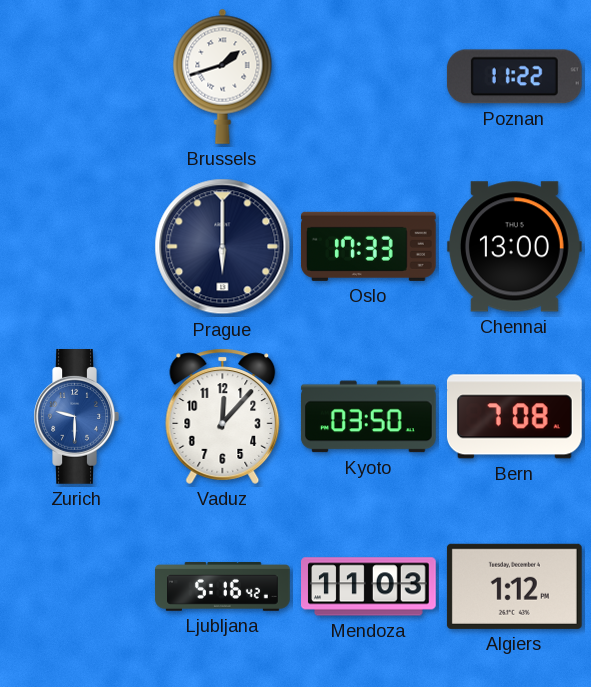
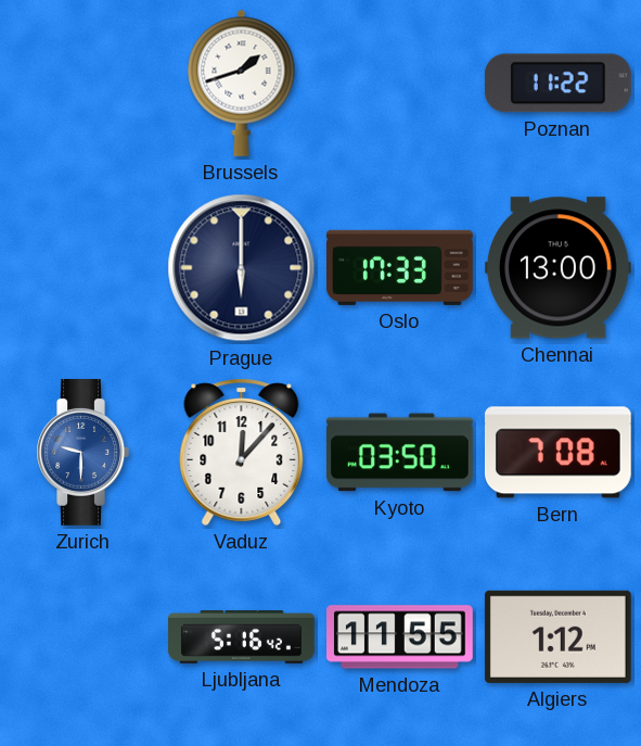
Mendoza: 11:03 -> 11:55 (400, 637)
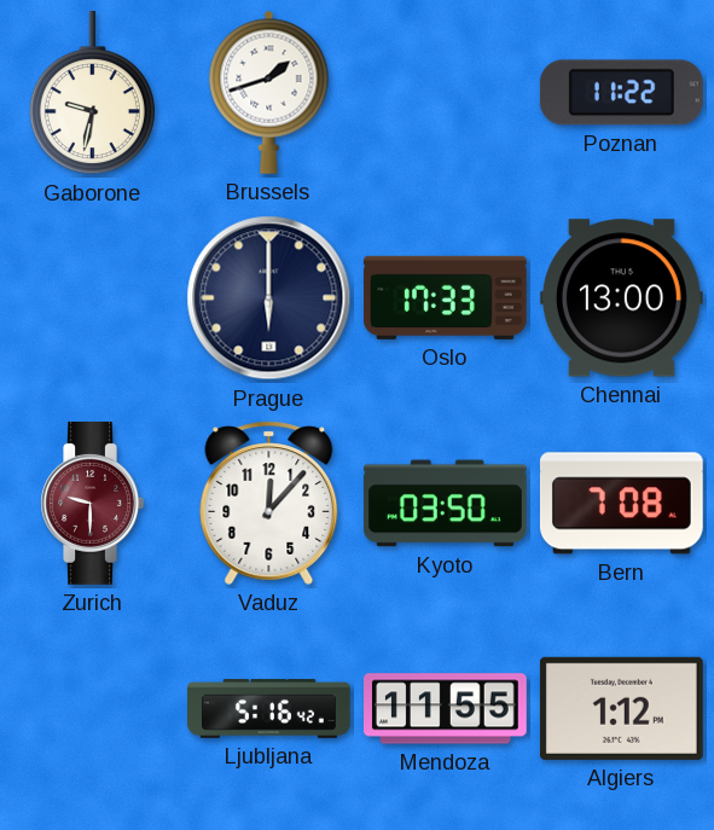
Gaborone: none -> 9:32 (92, 93)
Zurich dial: blue -> burgundy (92, 504)
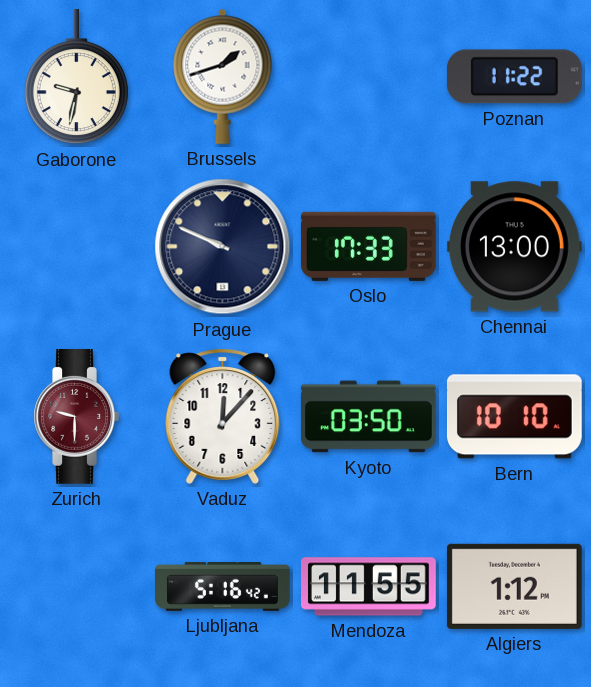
Prague: 6:00 -> 9:49 (223, 247)
Bern: 7:08 -> 10:10 (514, 417)
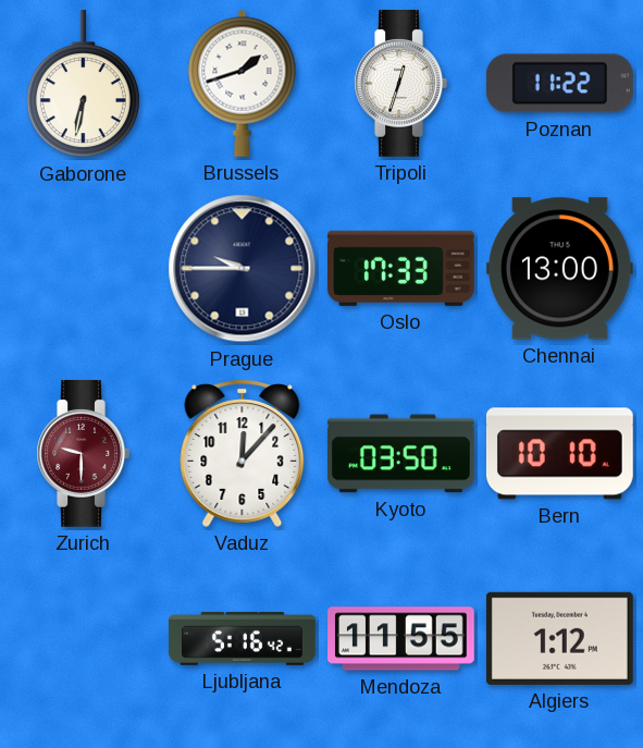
Gaborone: 9:32 -> 6:32 (83, 84)
Tripoli: none -> 12:33 (400, 84)
Prague: 9:49 -> 9:45 (243, 269)
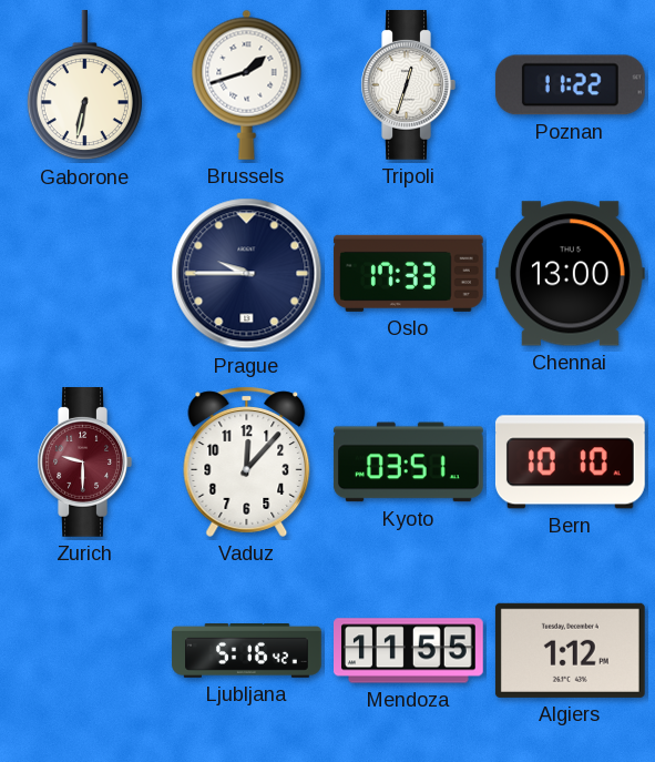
Kyoto: 03:50 -> 03:51 (408, 463)
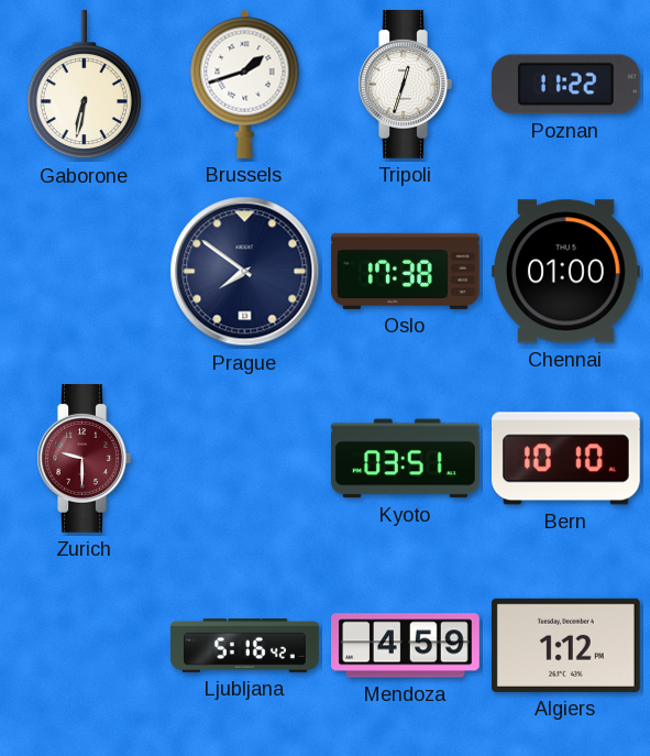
Prague: 9:45 -> 7:51 (245, 272)
Oslo: 17:33 -> 17:38 (405, 271)
Chennai: 13:00 -> 01:00 (566, 272)
Vaduz: 12:07 -> none (247, 461)
Mendoza: 11:55 -> 4:59 (406, 646)
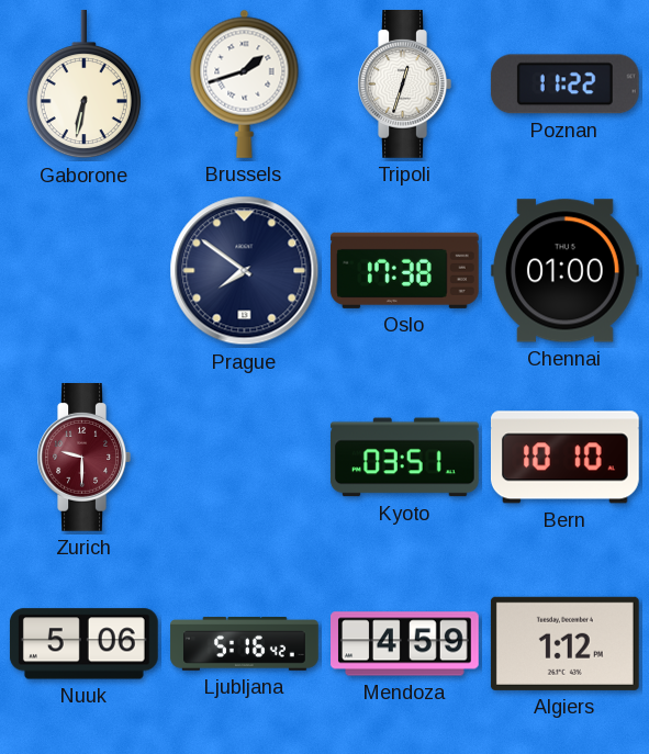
Nuuk: none -> 5:06 (83, 644)
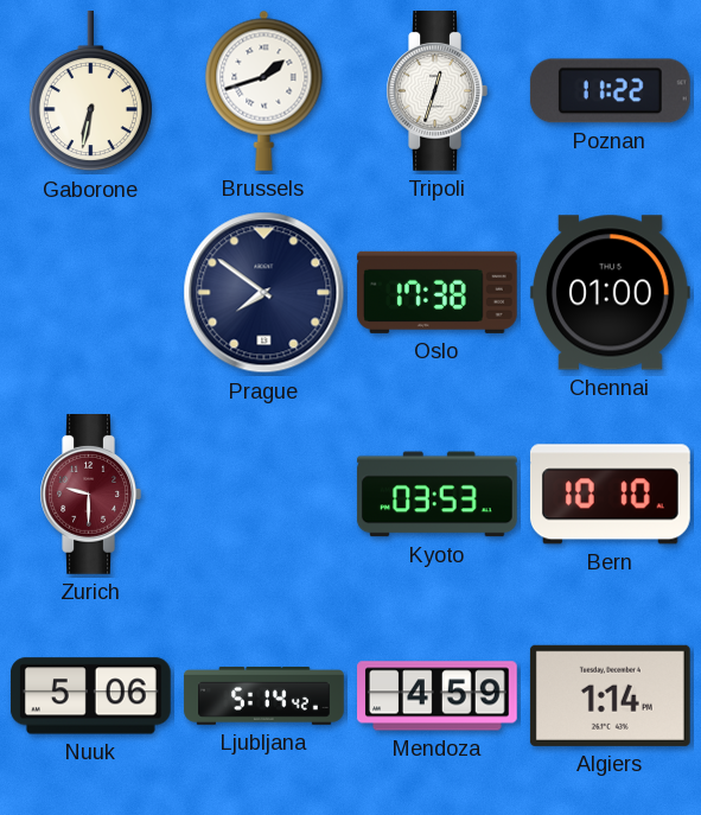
Kyoto: 03:51 -> 03:53 (436, 495)
Ljubljana: 5:16 -> 5:14 (265, 696)
Algiers: 1:12 -> 1:14 (610, 695)
